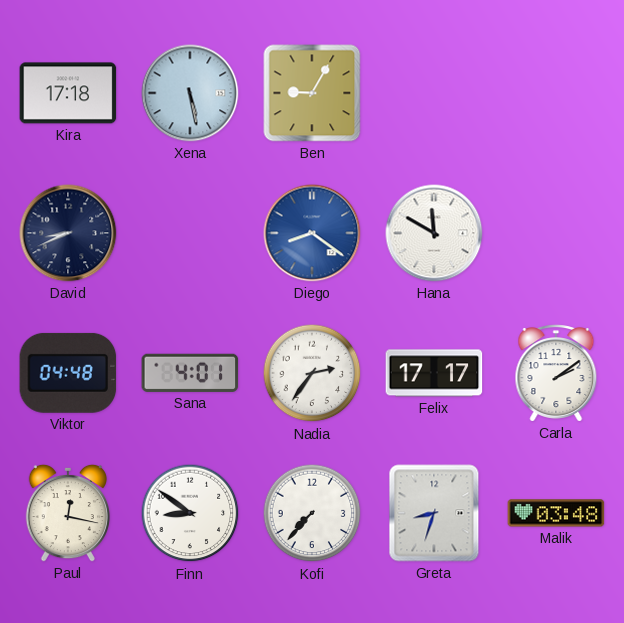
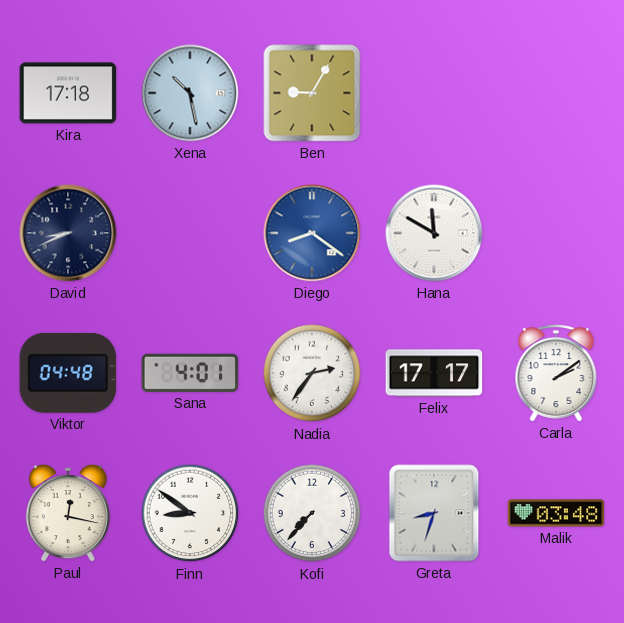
Xena: 5:28 -> 10:28 (190, 93)
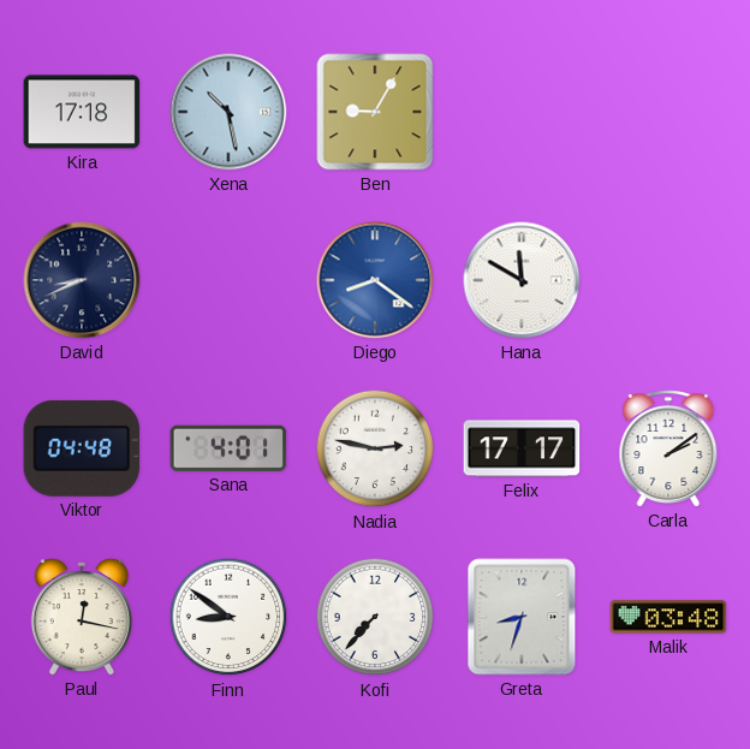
Nadia: 2:36 -> 2:47 (375, 448)
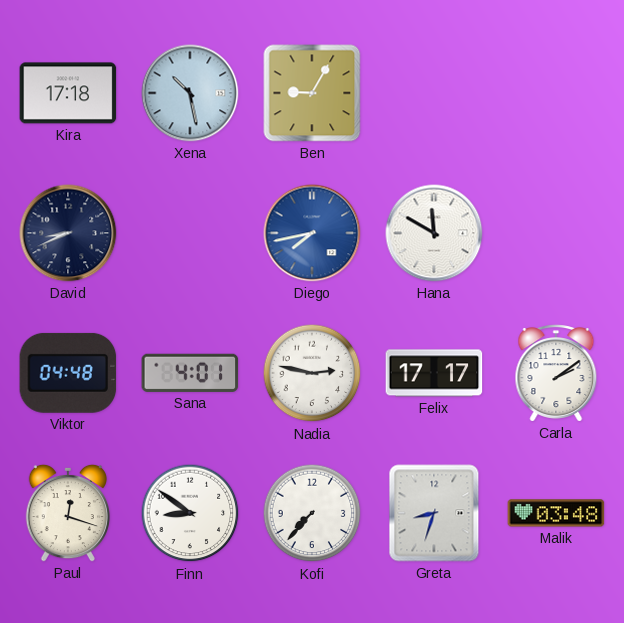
Diego: 8:21 -> 7:43 (312, 233)
Paul: 12:17 -> 12:18 (68, 513)
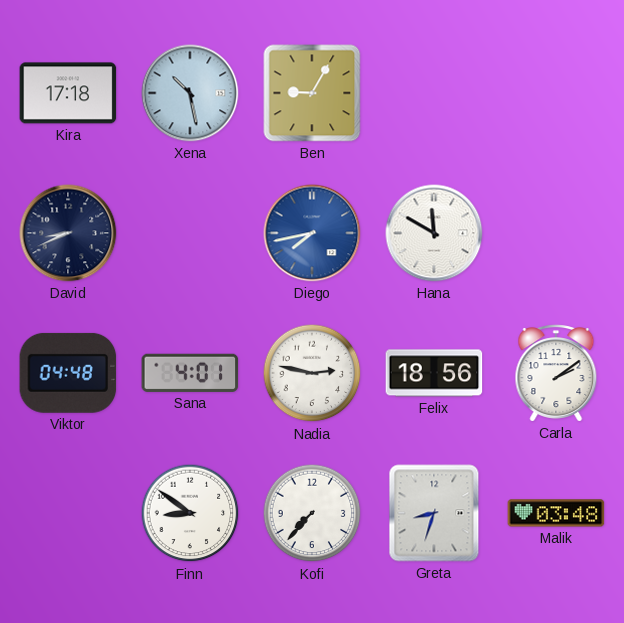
Felix: 17:17 -> 18:56 (434, 373)
Paul: 12:18 -> none (68, 513)
